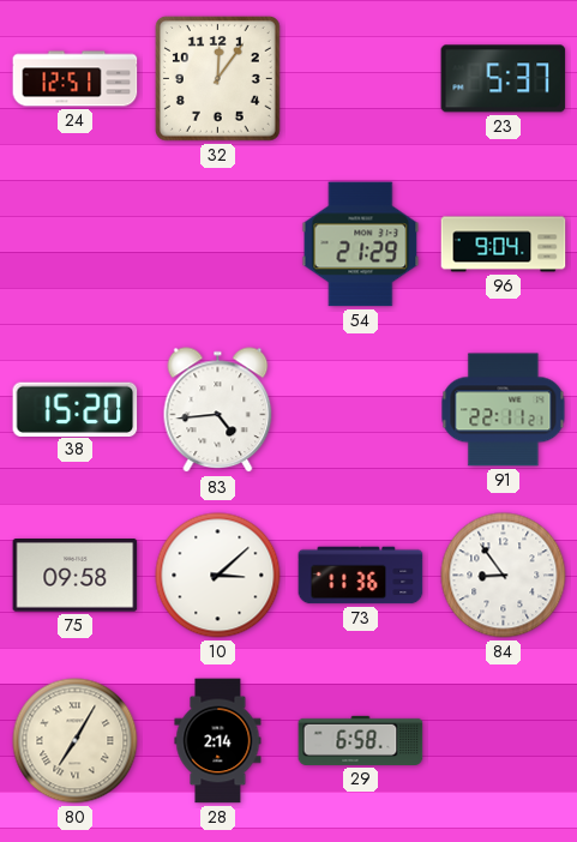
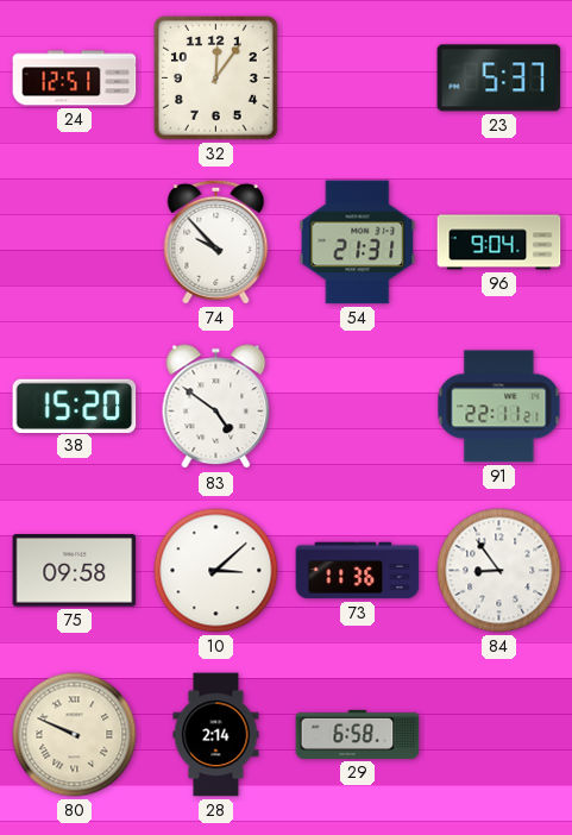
74: none -> 9:53 (216, 241)
54: 21:29 -> 21:31 (358, 243)
83: 4:44 -> 4:51 (216, 407)
80: 7:05 -> 9:49 (75, 735)
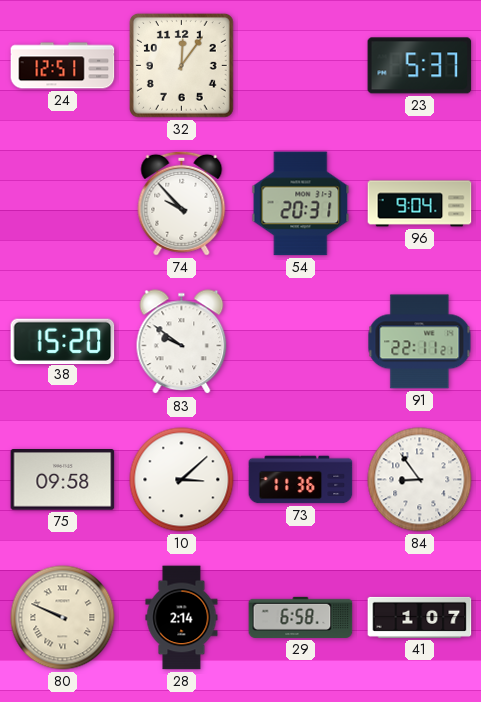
54: 21:31 -> 20:31 (301, 204)
83: 4:51 -> 9:51 (182, 342)
41: none -> 1:07 (420, 617)
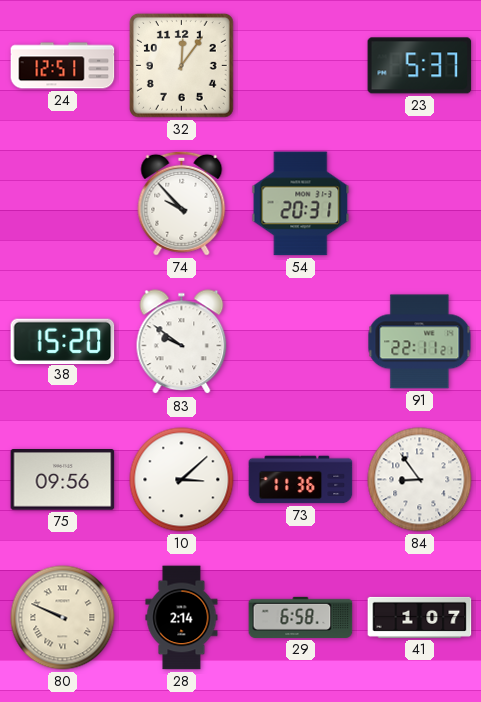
96: 9:04 -> none (420, 204)
75: 09:58 -> 09:56 (63, 480)
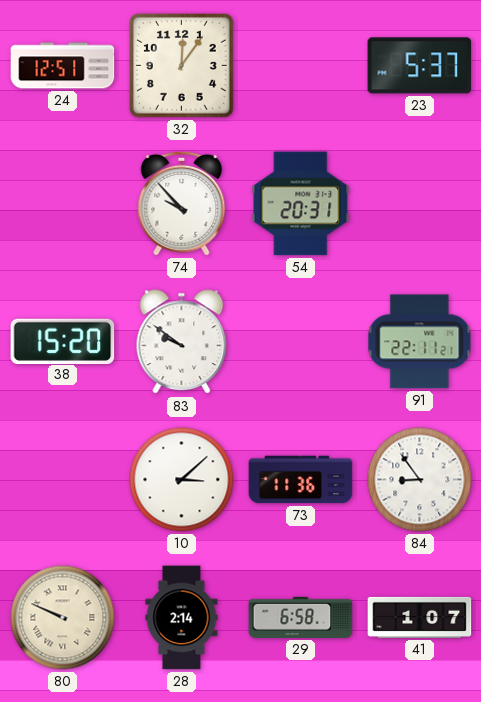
75: 09:56 -> none (63, 480)
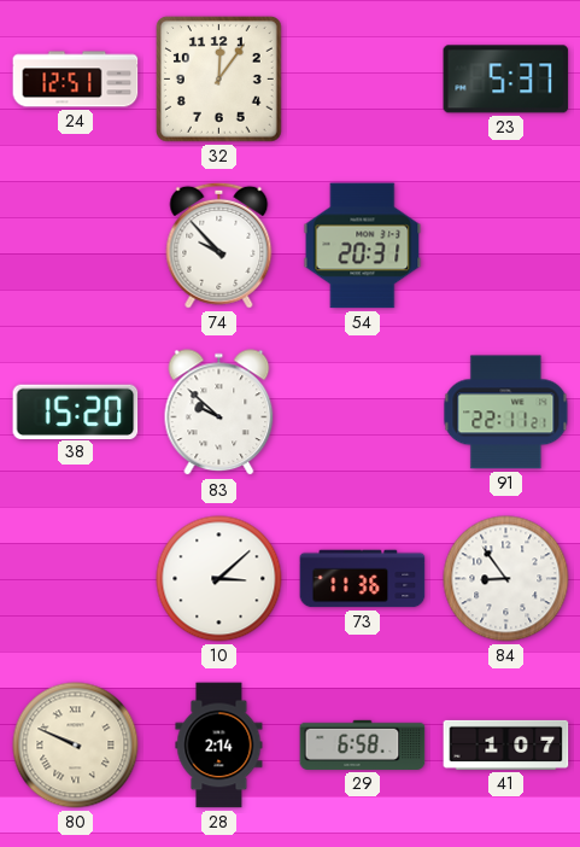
83: 9:51 -> 9:52 (219, 413)
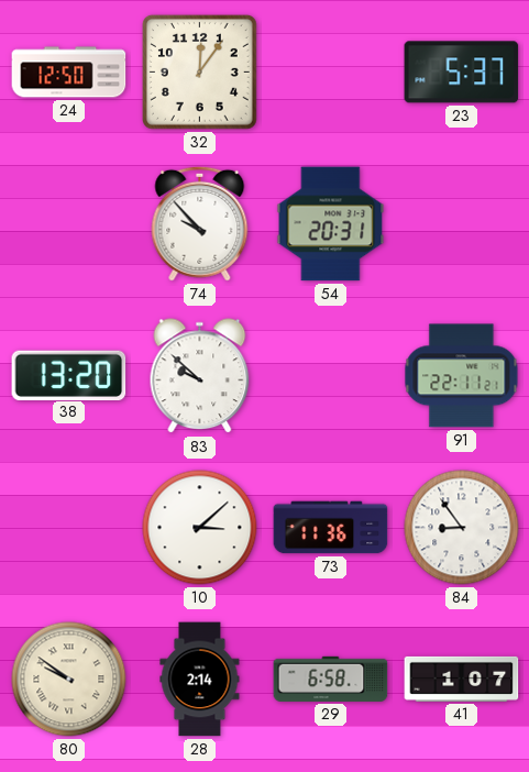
24: 12:51 -> 12:50 (69, 73)
38: 15:20 -> 13:20 (69, 375)
80: 9:49 -> 9:51 (69, 680)
